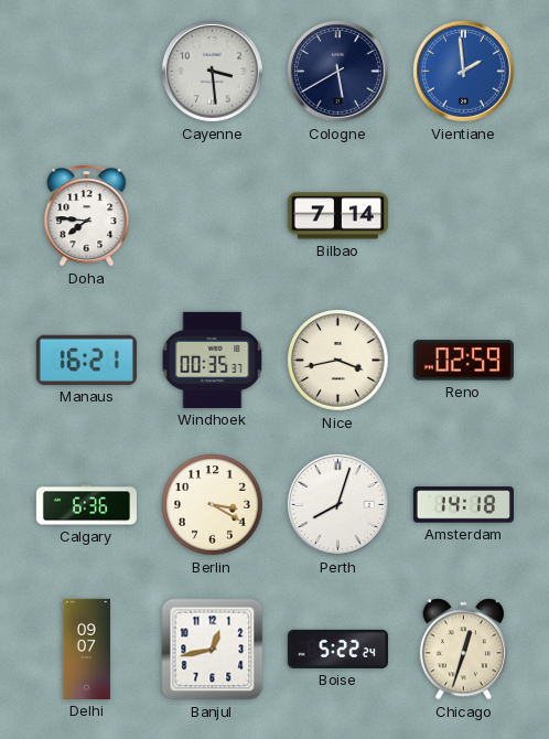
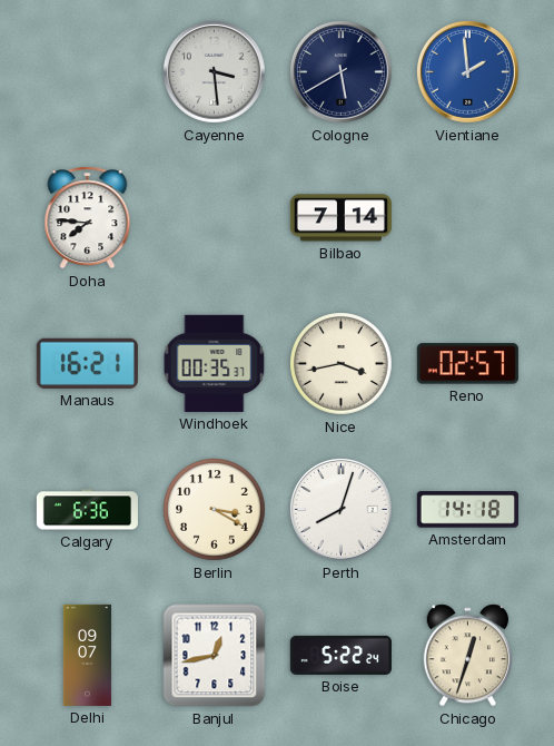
Reno: 02:59 -> 02:57 (467, 364)
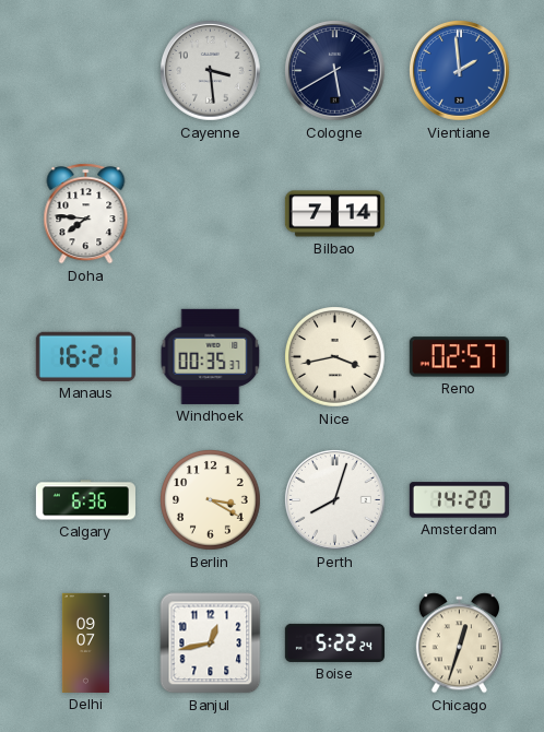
Amsterdam: 14:18 -> 14:20 (459, 500)
